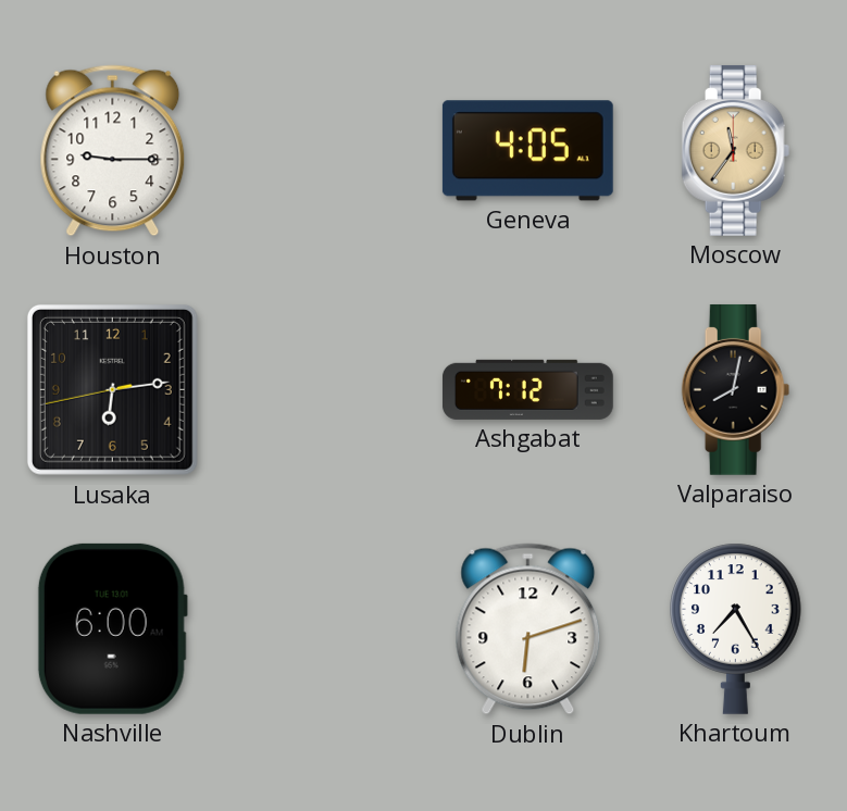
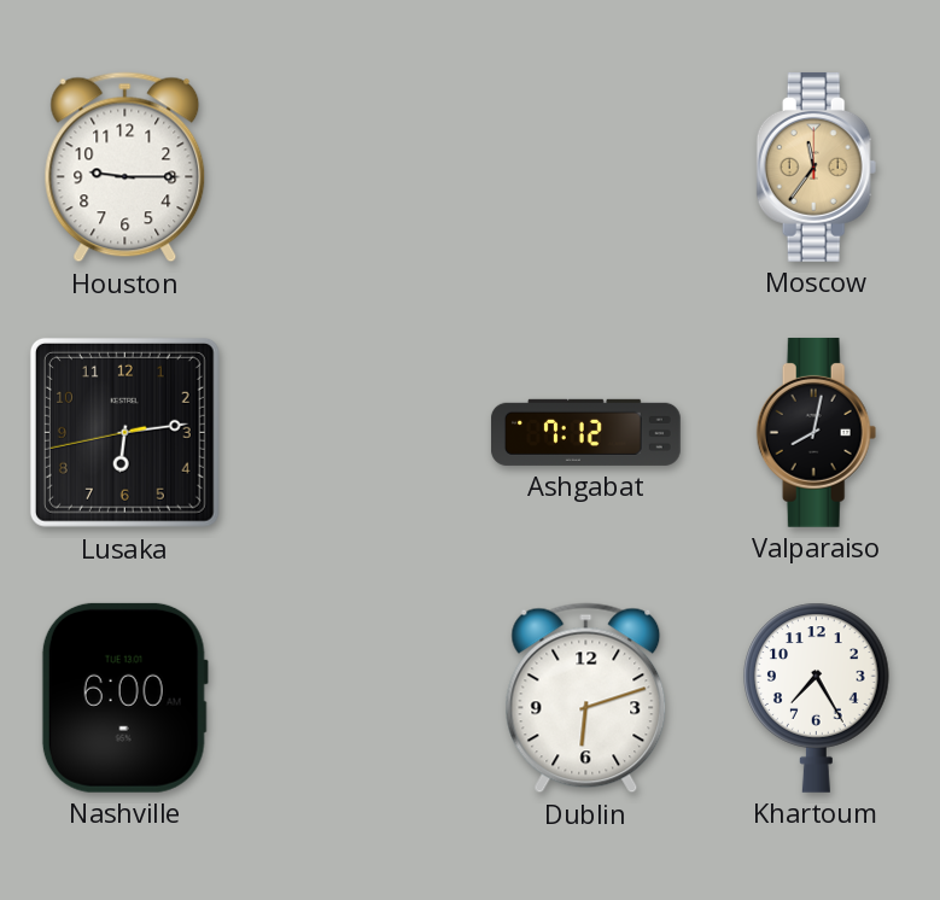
Geneva: 4:05 -> none (527, 151)
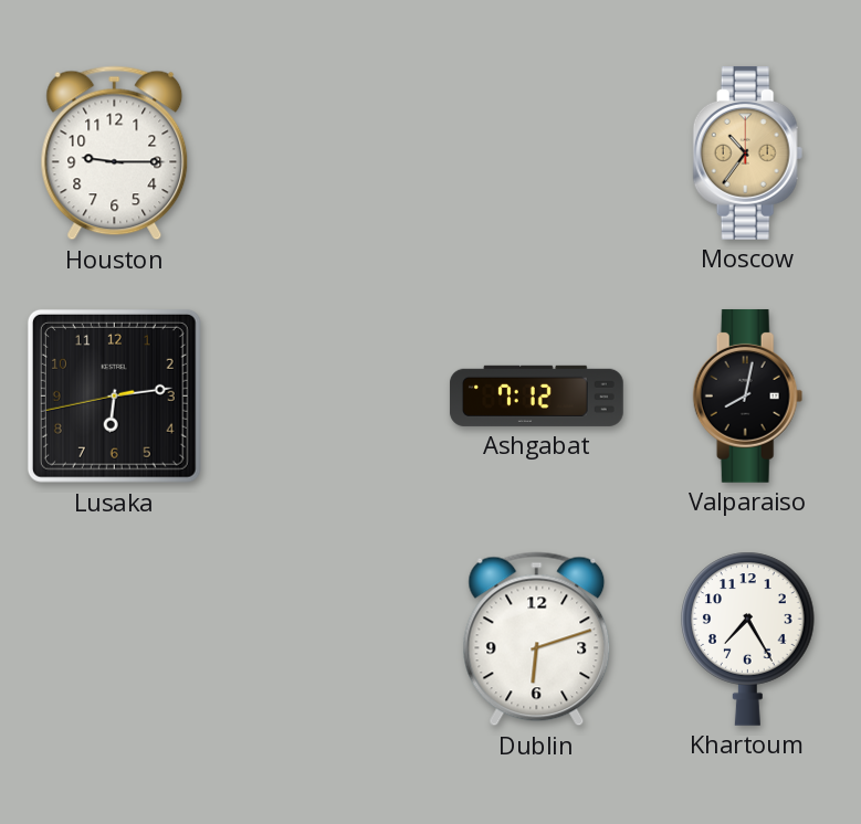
Moscow: 11:36 -> 10:36 (748, 152)
Nashville: 6:00 -> none (124, 697)
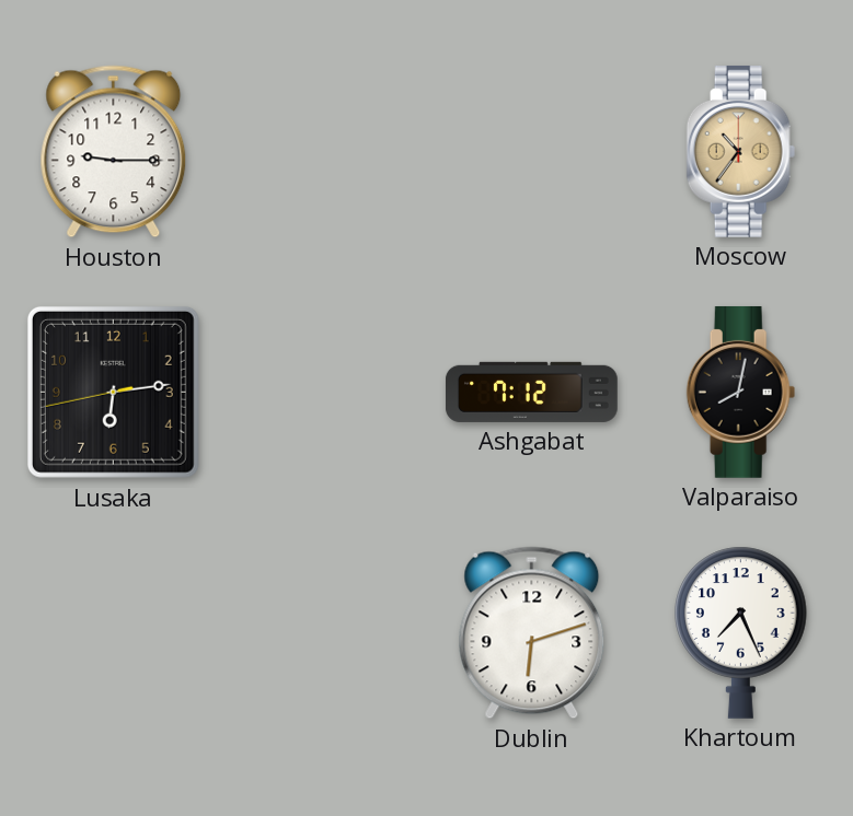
Khartoum: 7:25 -> 7:26 (741, 632)
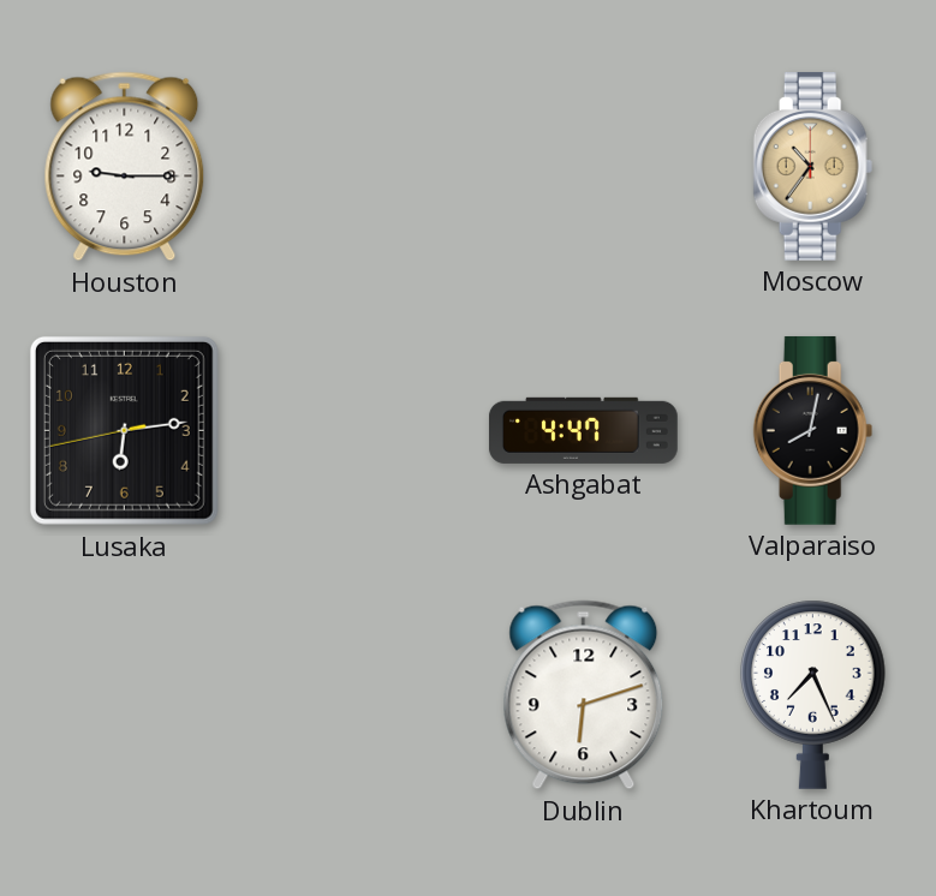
Ashgabat: 7:12 -> 4:47 (583, 430)
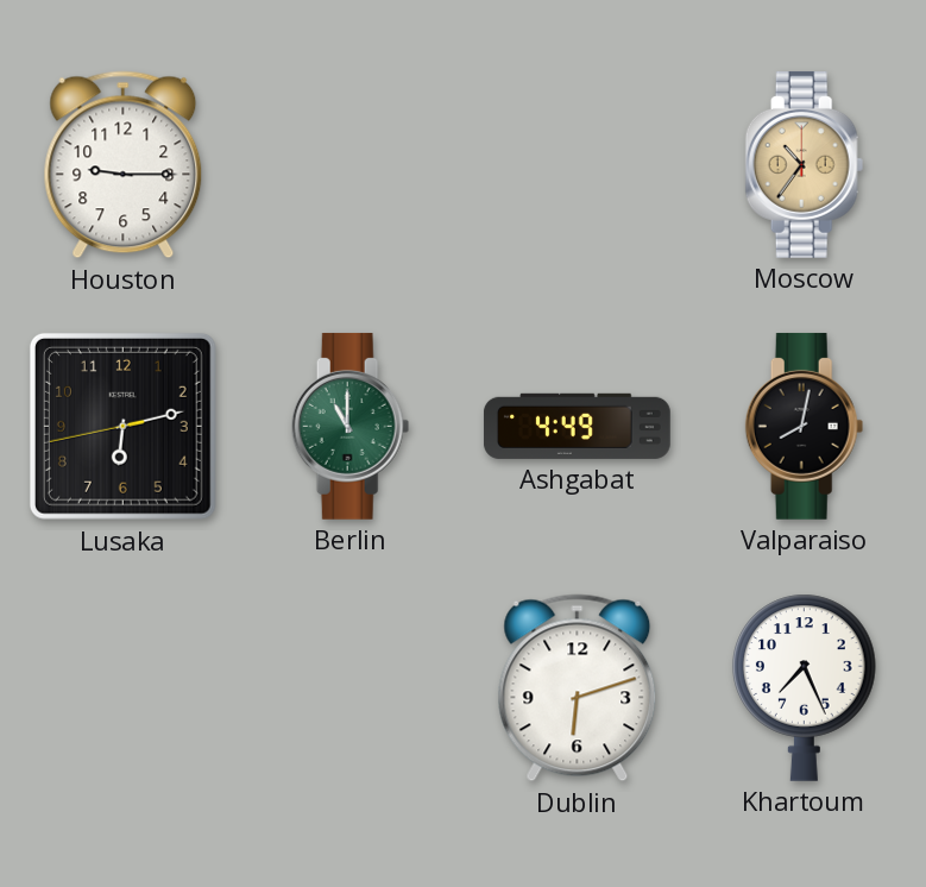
Lusaka: 6:13 -> 6:12 (122, 426)
Berlin: none -> 11:00 (351, 426)
Ashgabat: 4:47 -> 4:49 (577, 426)
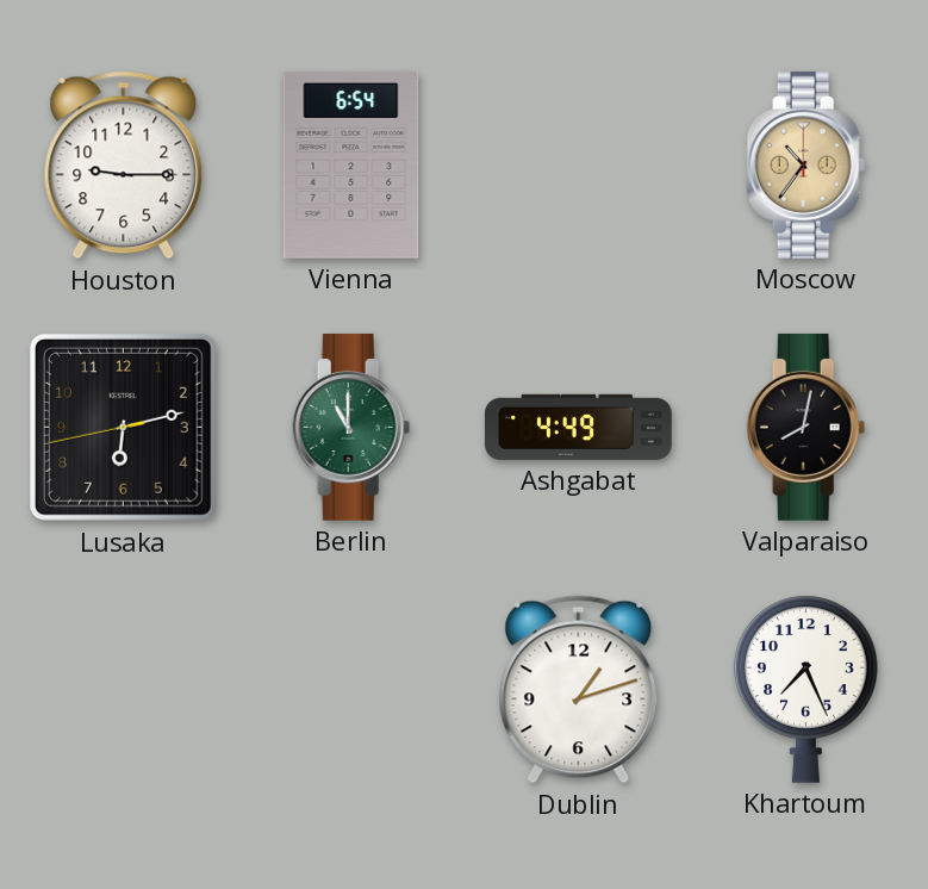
Vienna: none -> 6:54 (351, 164)
Dublin: 6:12 -> 1:12 (579, 690)
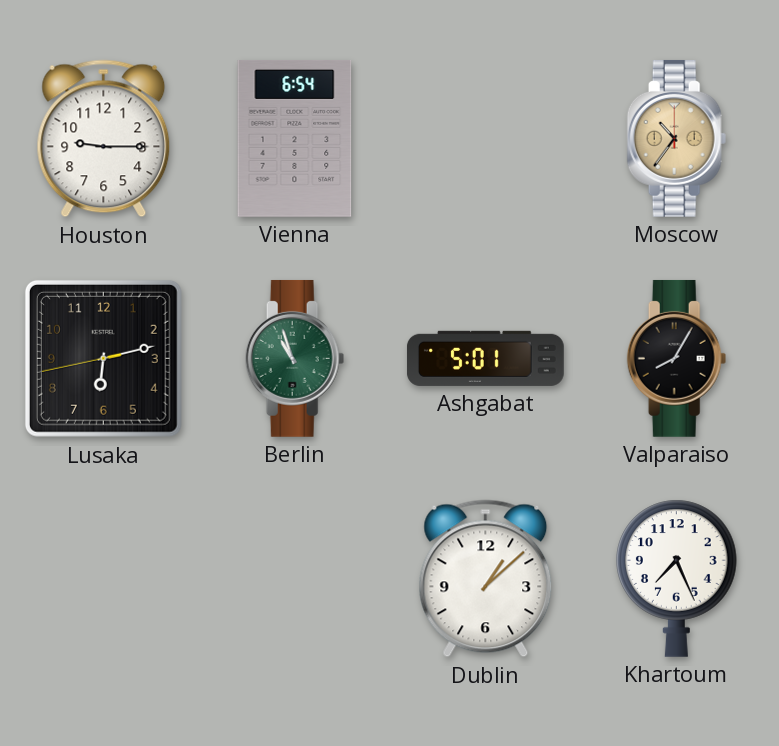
Berlin: 11:00 -> 10:57 (295, 358)
Ashgabat: 4:49 -> 5:01 (485, 358)
Valparaiso: 8:02 -> 8:05 (677, 358)
Dublin: 1:12 -> 1:08 (486, 579)
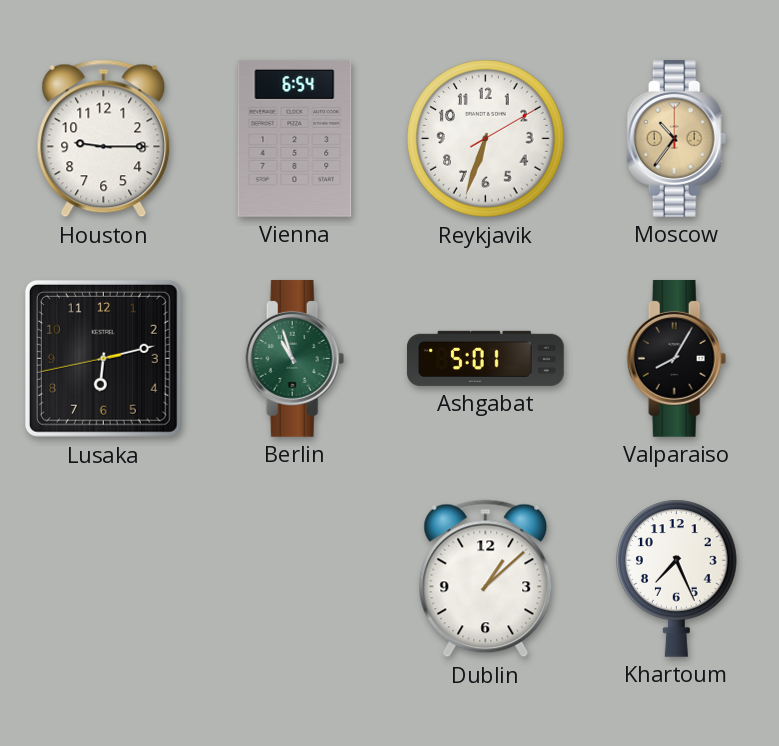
Reykjavik: none -> 6:33 (486, 139)
